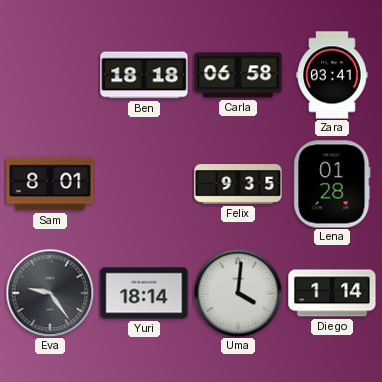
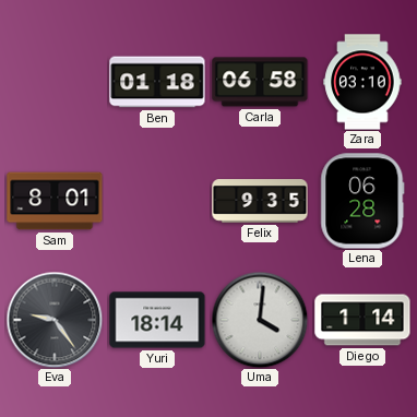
Ben: 18:18 -> 01:18 (157, 82)
Zara: 03:41 -> 03:10 (362, 82)
Lena: 01:28 -> 06:28 (362, 201)
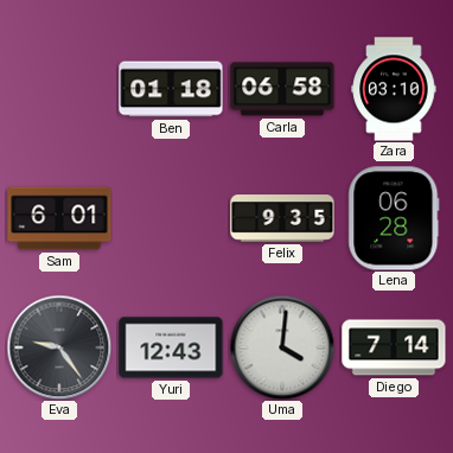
Sam: 8:01 -> 6:01 (59, 218)
Yuri: 18:14 -> 12:43 (171, 347)
Diego: 1:14 -> 7:14 (394, 347)
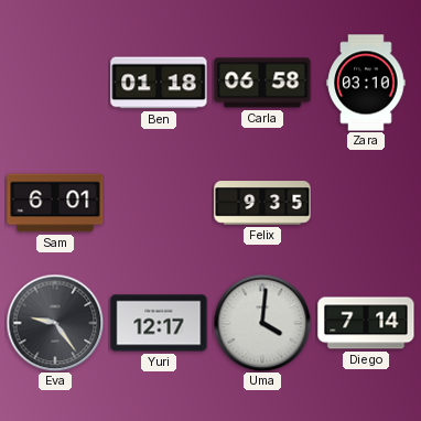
Lena: 06:28 -> none (394, 218)
Yuri: 12:43 -> 12:17 (159, 323)
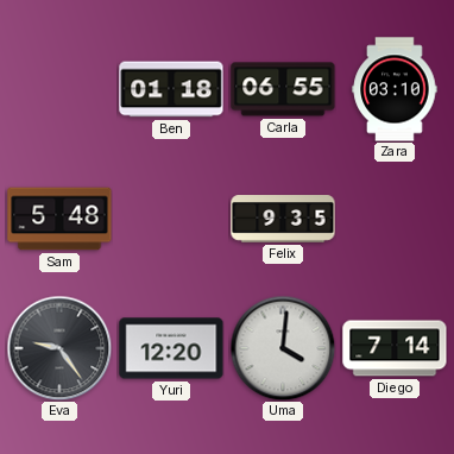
Carla: 06:58 -> 06:55 (283, 89)
Sam: 6:01 -> 5:48 (59, 219)
Yuri: 12:17 -> 12:20 (171, 348)
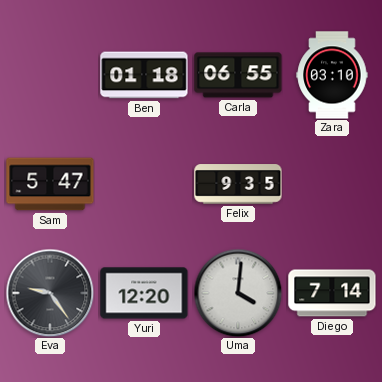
Sam: 5:48 -> 5:47 (50, 184)
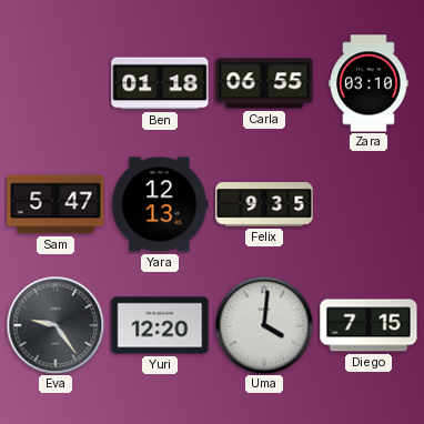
Yara: none -> 12:13 (160, 204)
Diego: 7:14 -> 7:15 (369, 325)
